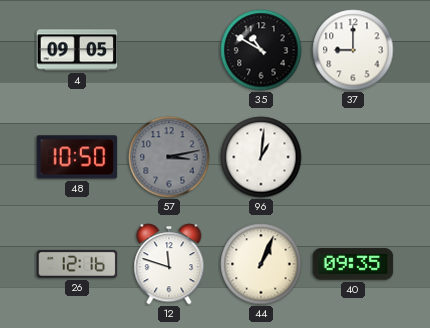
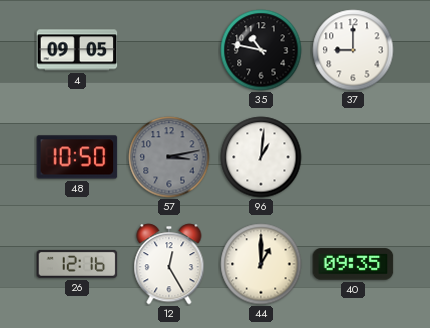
35: 10:50 -> 10:47 (261, 50)
12: 11:48 -> 12:25 (169, 264)
44: 1:04 -> 1:00 (261, 264)
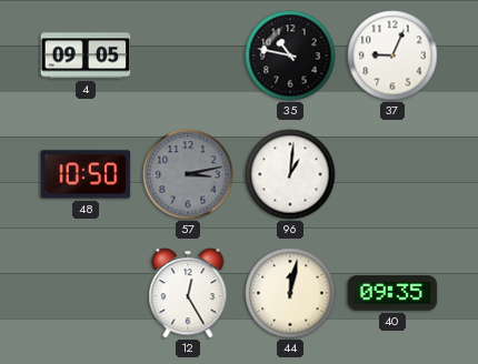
37: 9:00 -> 9:04 (392, 55)
26: 12:16 -> none (77, 264)
44: 1:00 -> 12:02 (290, 293)
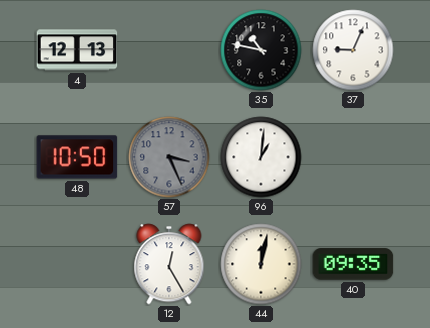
4: 09:05 -> 12:13 (77, 50)
57: 3:13 -> 3:26 (169, 157)
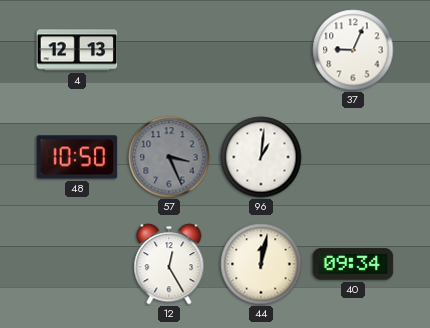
35: 10:47 -> none (261, 50)
40: 09:35 -> 09:34 (353, 264)
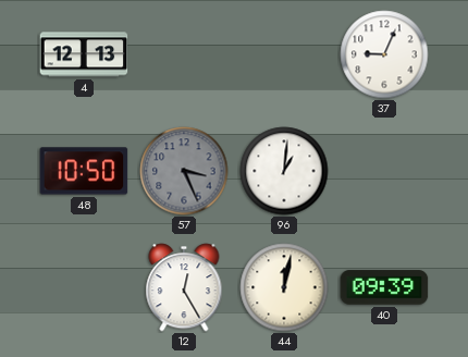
40: 09:34 -> 09:39 (384, 287)
